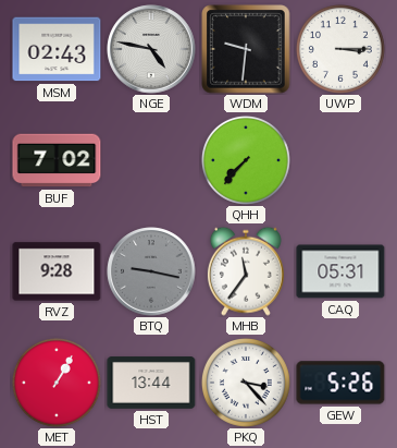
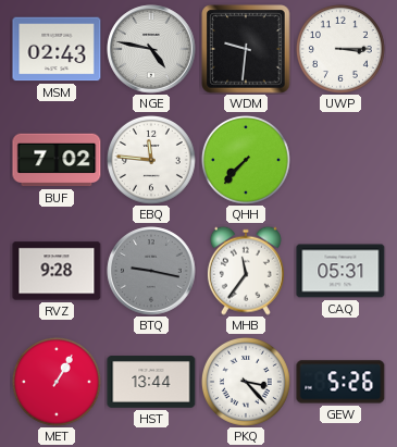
EBQ: none -> 11:46 (151, 160)
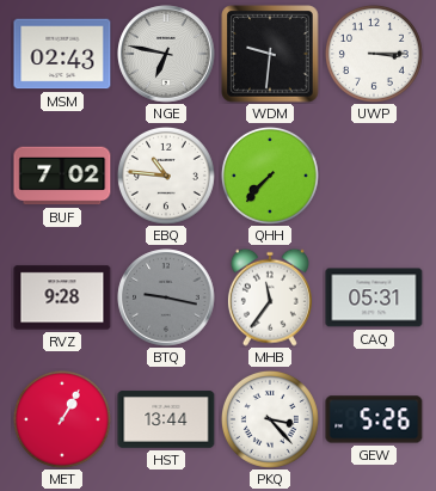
NGE: 4:47 -> 6:47 (166, 54)
EBQ: 11:46 -> 10:46 (166, 176)
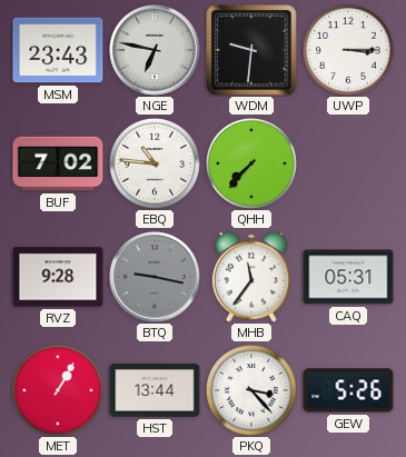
MSM: 02:43 -> 23:43 (58, 50)
